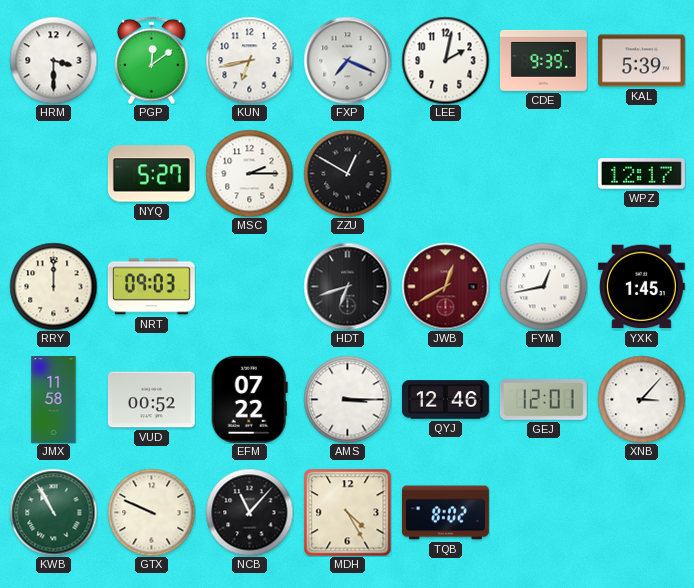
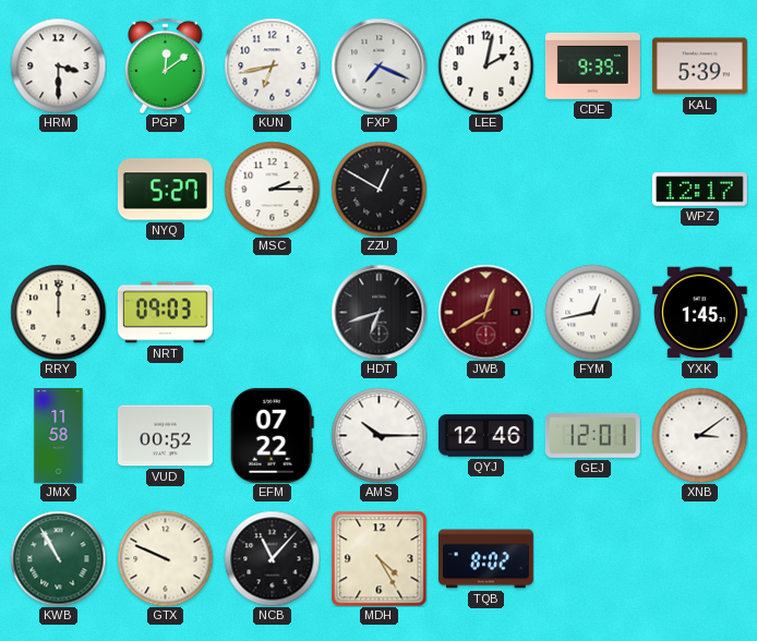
AMS: 3:15 -> 10:15 (378, 435)
XNB: 3:07 -> 3:09 (699, 435)
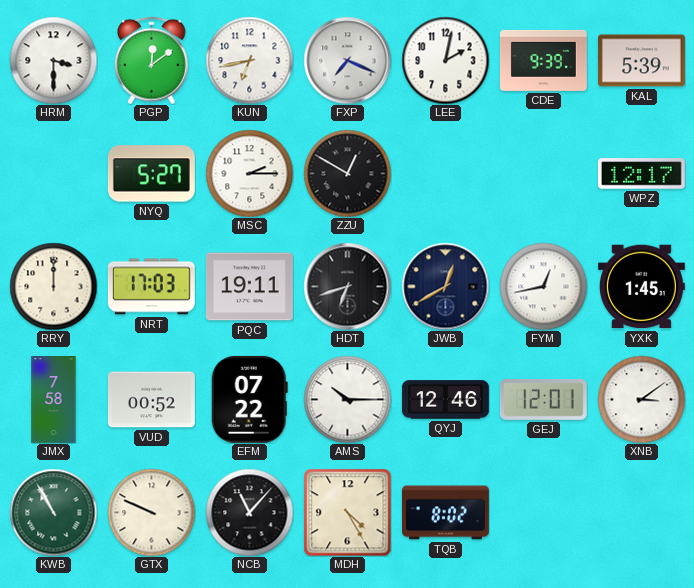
NRT: 09:03 -> 17:03 (151, 287)
PQC: none -> 19:11 (249, 287)
JWB dial: burgundy -> navy (445, 286)
JMX: 11:58 -> 7:58 (54, 400)
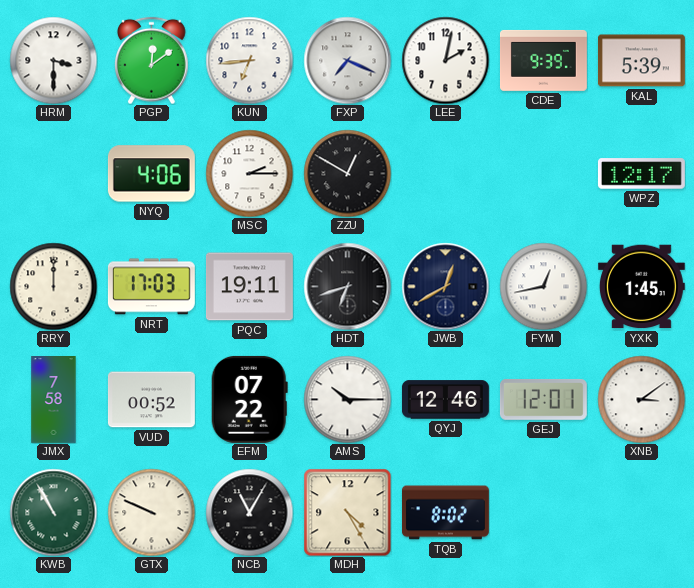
KUN: 6:43 -> 6:44 (249, 60)
NYQ: 5:27 -> 4:06 (151, 174)
NCB: 11:07 -> 11:05 (249, 512)
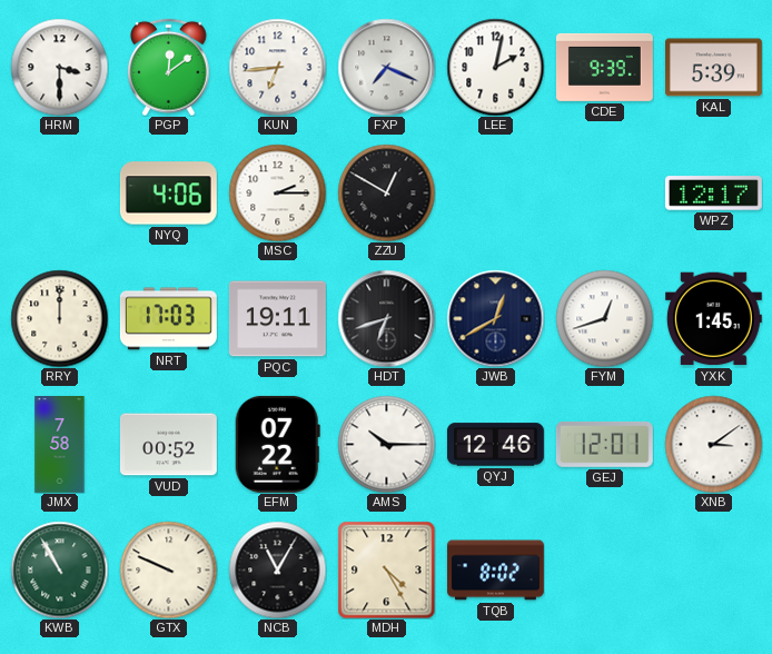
FYM: 12:43 -> 12:42 (604, 318)
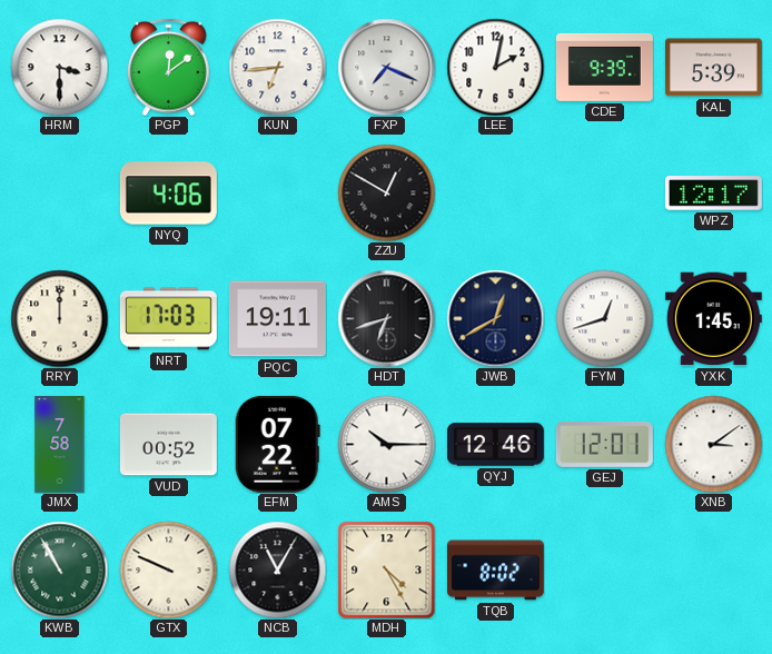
MSC: 2:15 -> none (277, 192)
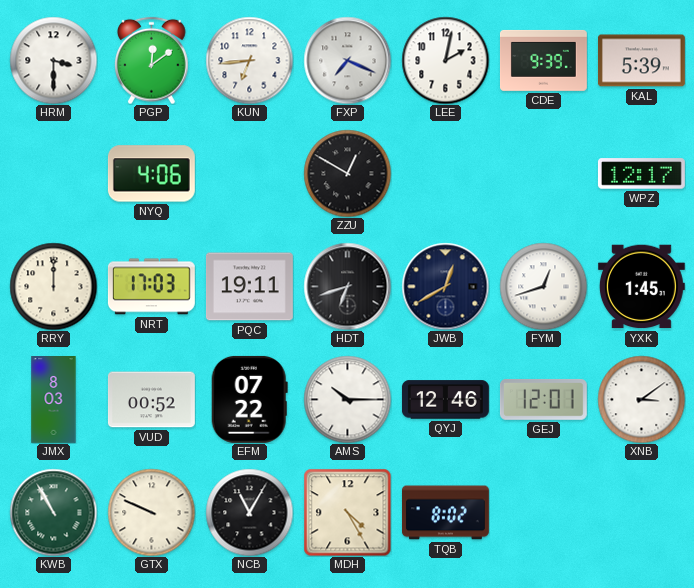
JMX: 7:58 -> 8:03 (54, 400)
